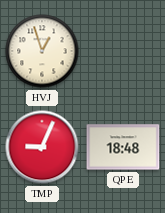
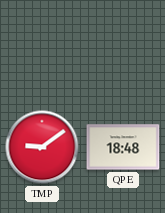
HVJ: 12:57 -> none (42, 51)
TMP: 9:04 -> 9:09 (42, 147)
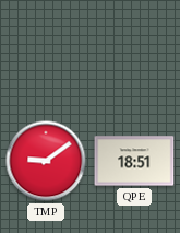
QPE: 18:48 -> 18:51 (134, 161)
